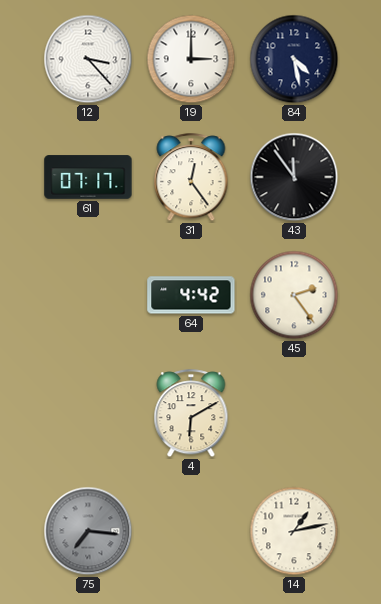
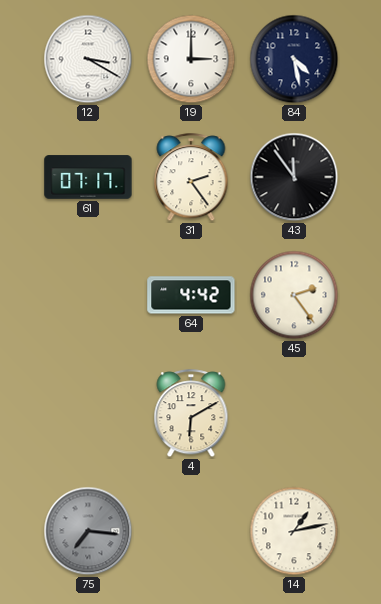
12: 3:23 -> 3:20 (88, 59)
31: 12:24 -> 2:24 (191, 178)
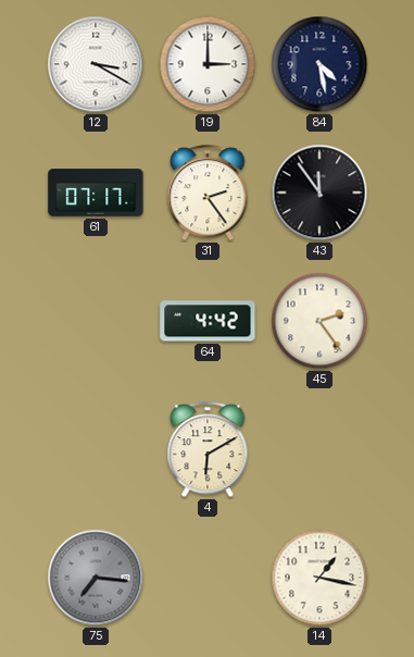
14: 1:13 -> 1:17 (319, 578)
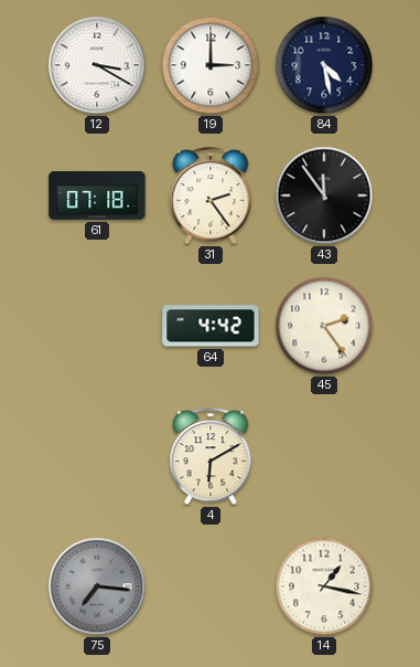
61: 07:17 -> 07:18 (97, 195)
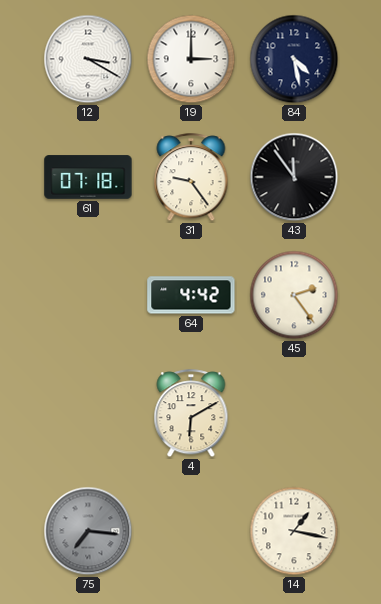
31: 2:24 -> 9:24 (191, 178)
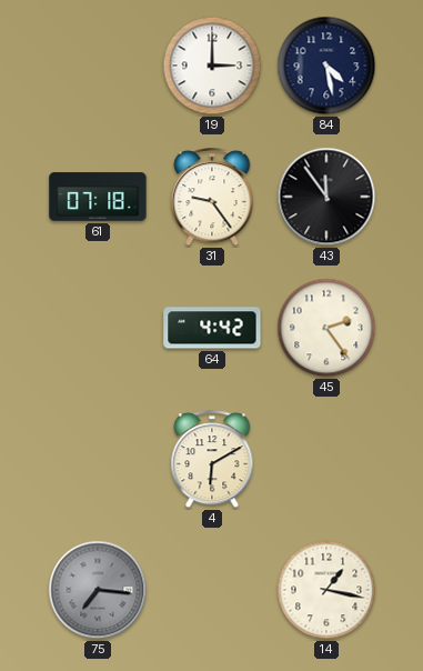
12: 3:20 -> none (88, 59)
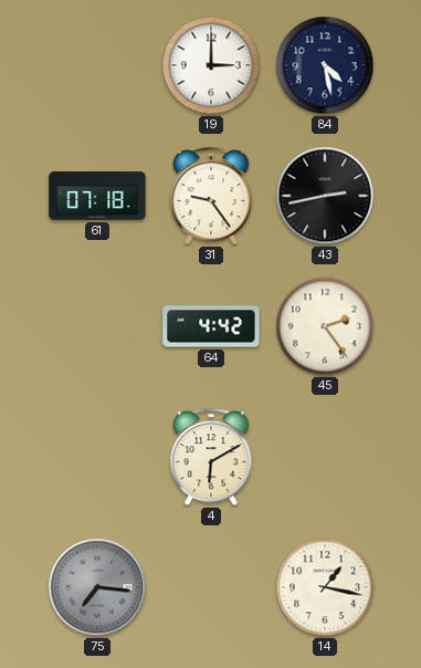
43: 11:54 -> 2:43 (325, 196)
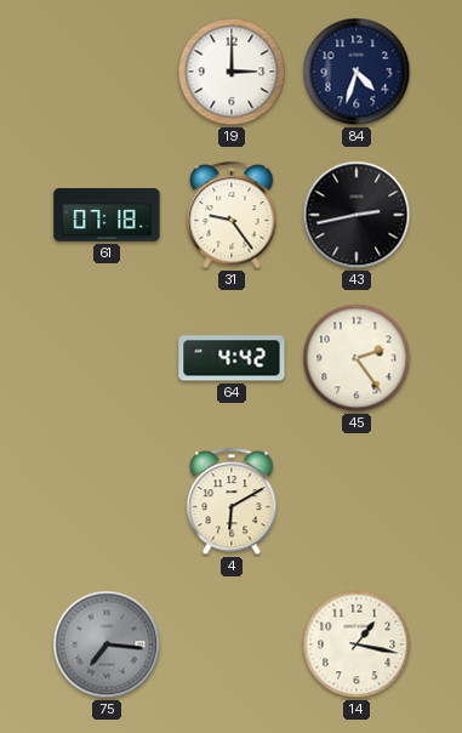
84: 4:28 -> 4:33 (357, 72)
